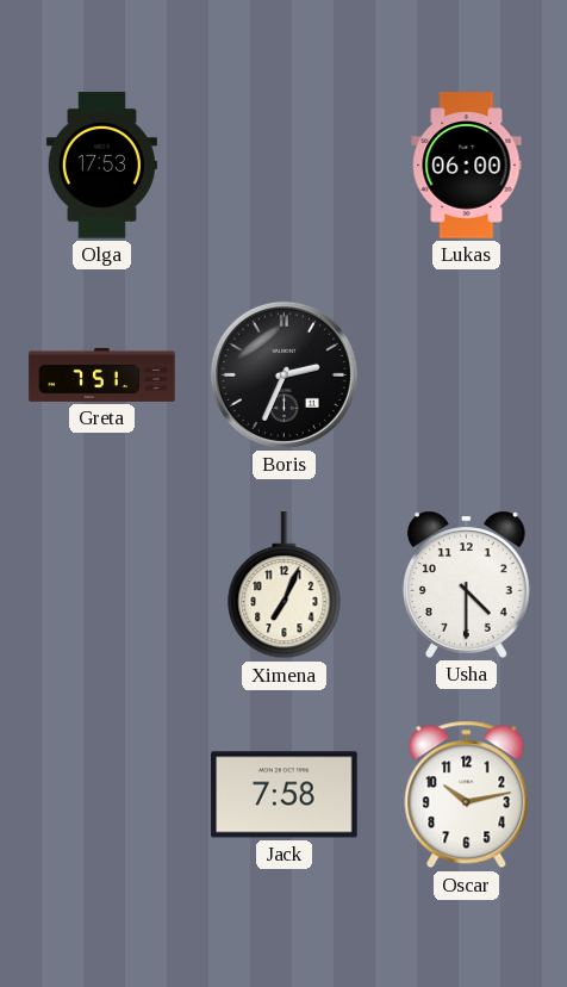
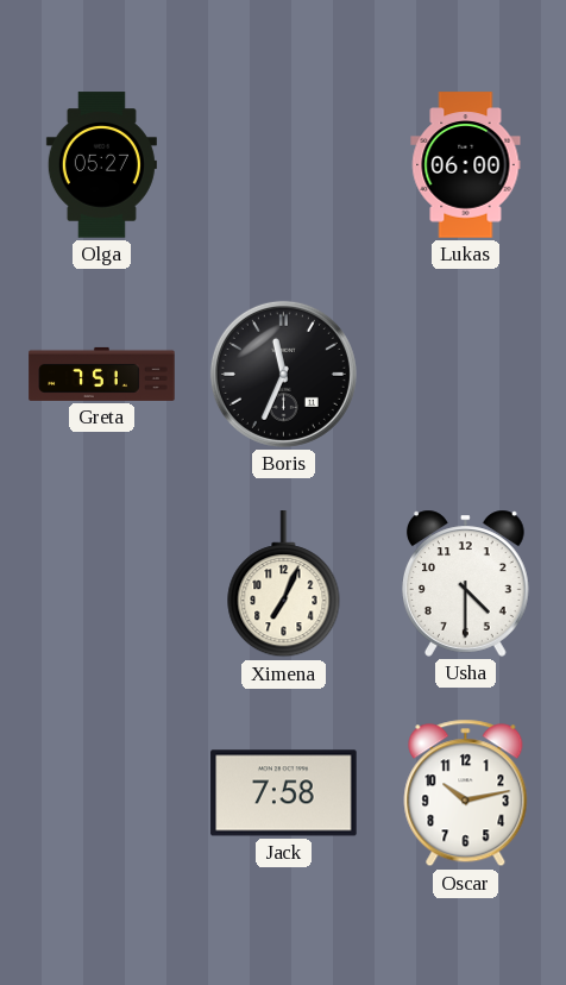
Olga: 17:53 -> 05:27 (101, 165)
Boris: 2:34 -> 11:34 (283, 374)
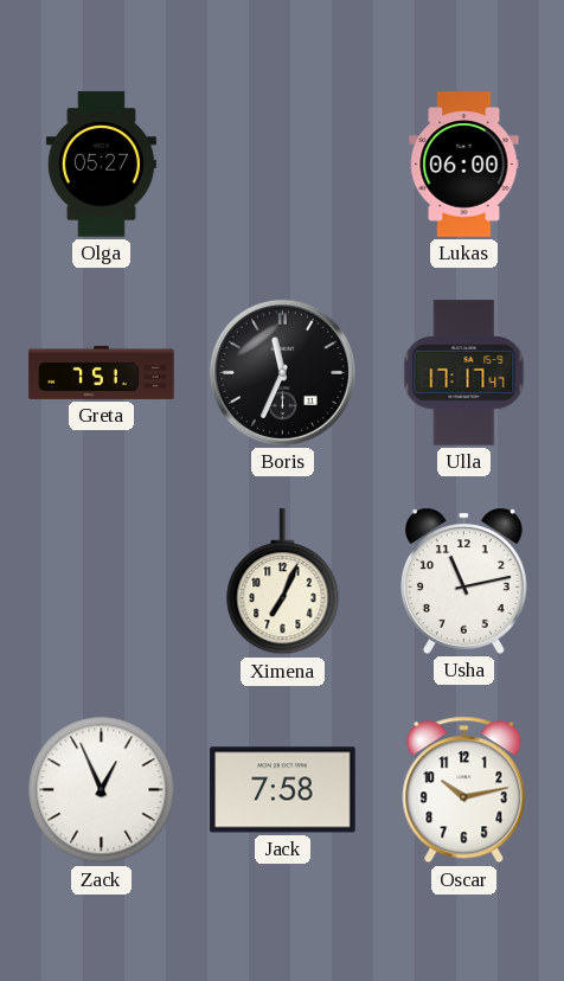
Ulla: none -> 17:17 (464, 373)
Usha: 4:30 -> 11:13 (464, 581)
Zack: none -> 12:56 (102, 790)
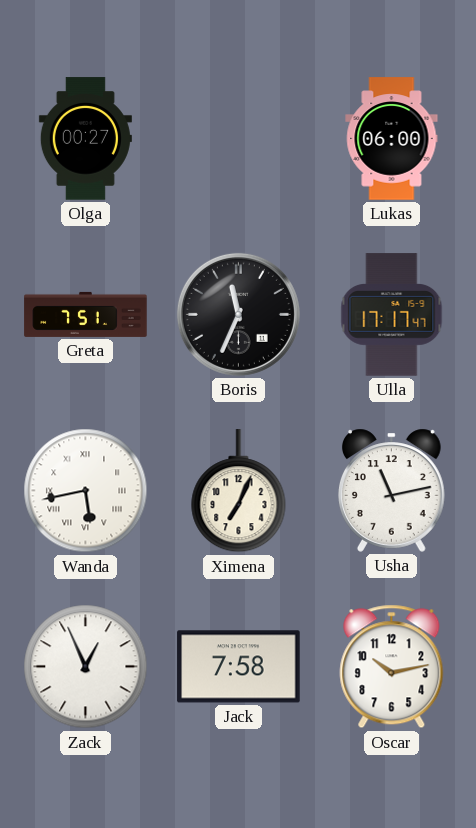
Olga: 05:27 -> 00:27 (85, 139)
Wanda: none -> 5:43 (86, 491)
